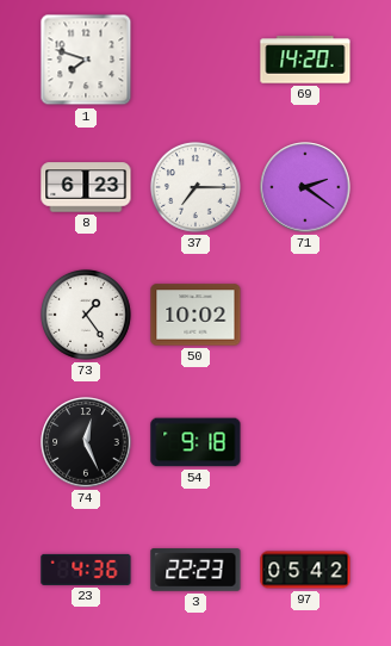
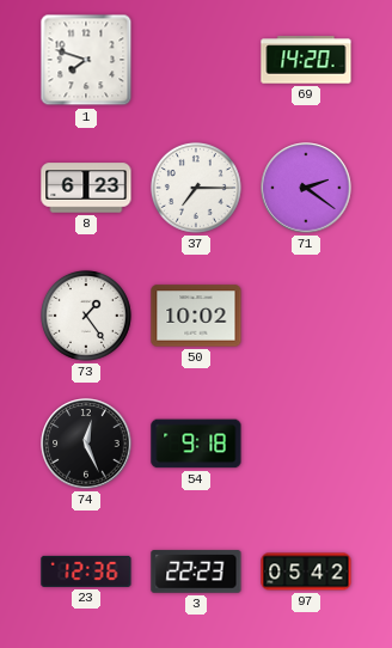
23: 4:36 -> 12:36 (86, 571)
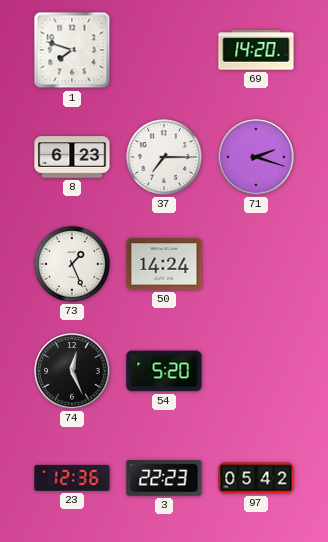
71: 2:21 -> 2:18 (256, 157)
73: 1:24 -> 1:26 (72, 264)
50: 10:02 -> 14:24 (164, 264)
54: 9:18 -> 5:20 (164, 371)
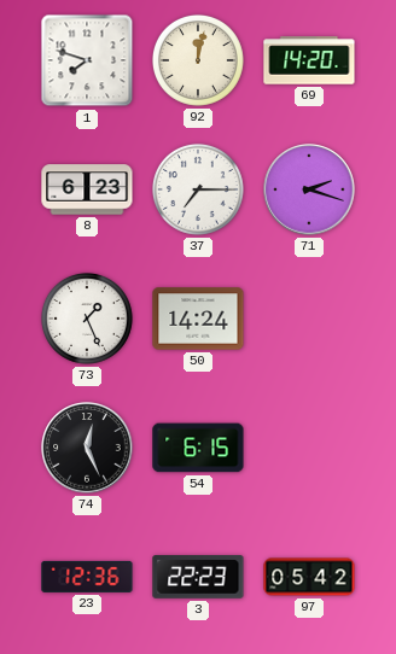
92: none -> 12:02 (198, 60)
54: 5:20 -> 6:15 (198, 448)
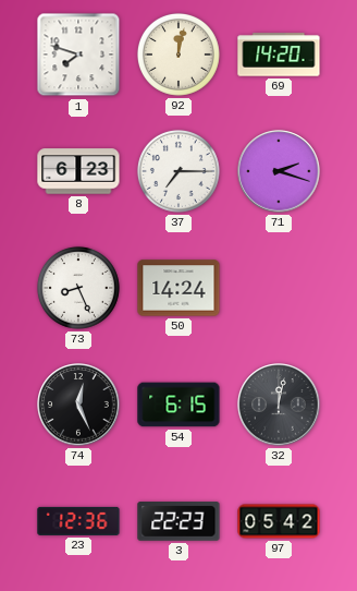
73: 1:26 -> 8:26 (78, 288)
32: none -> 12:02 (279, 405)
